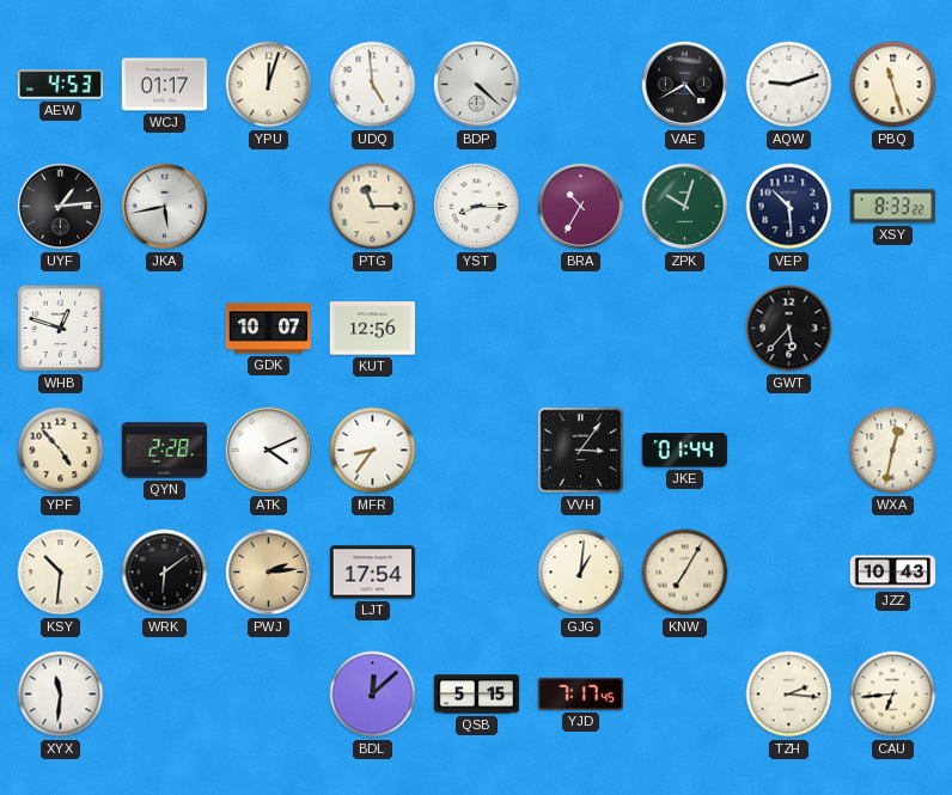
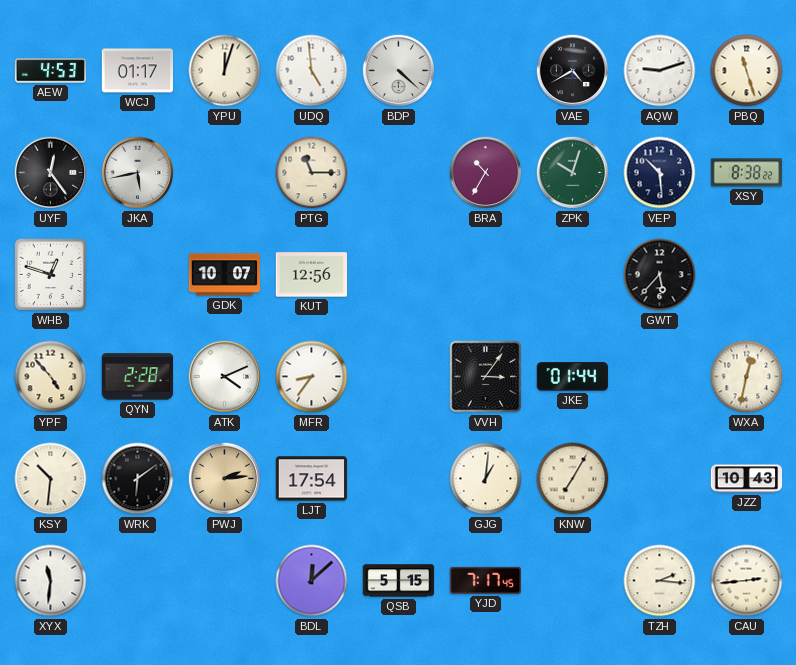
UYF: 1:14 -> 12:24 (51, 173)
YST: 8:15 -> none (477, 207)
XSY: 8:33 -> 8:38 (746, 173)
CAU: 6:44 -> 2:44 (747, 581)
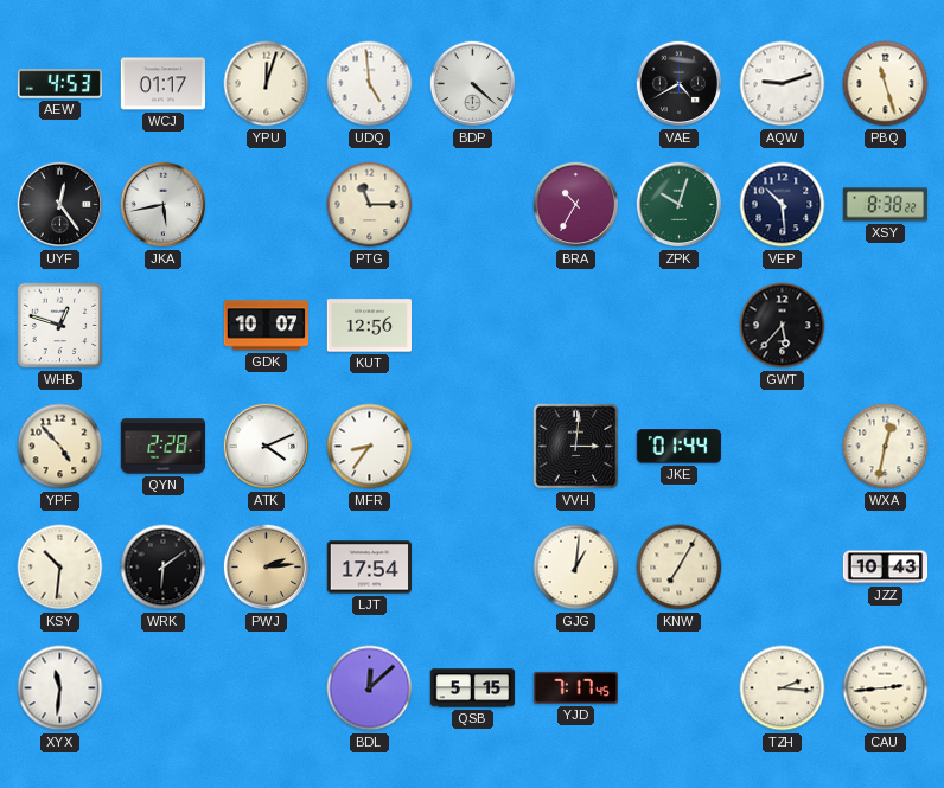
VVH: 3:06 -> 3:01 (576, 447)
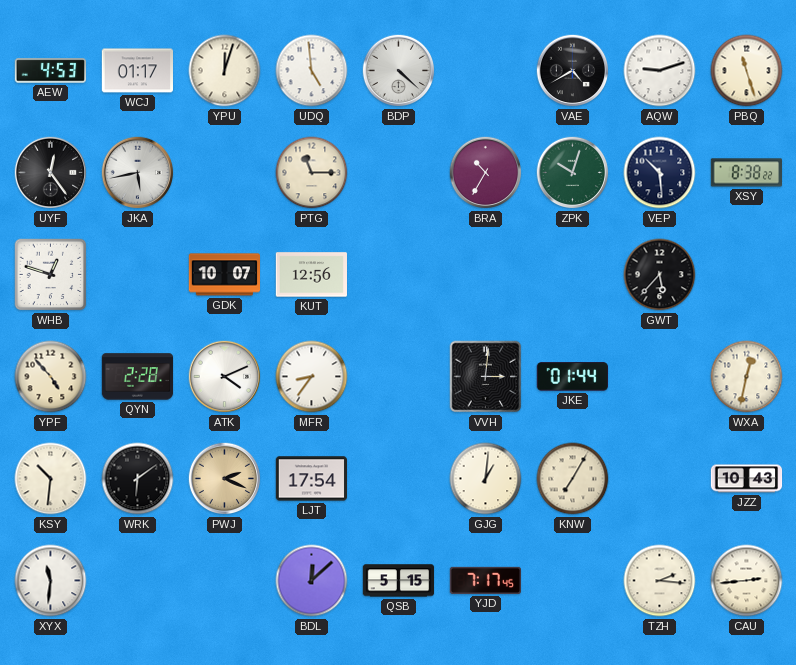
PWJ: 2:14 -> 2:19 (225, 479)
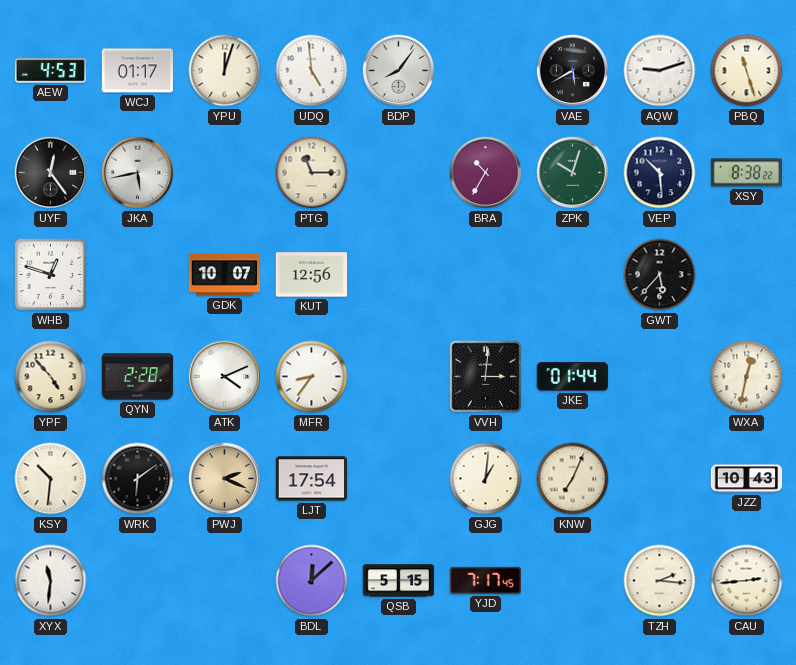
BDP: 4:22 -> 8:06 (399, 71)
VAE: 4:40 -> 5:40 (573, 71)
KNW: 7:05 -> 7:04 (573, 479)
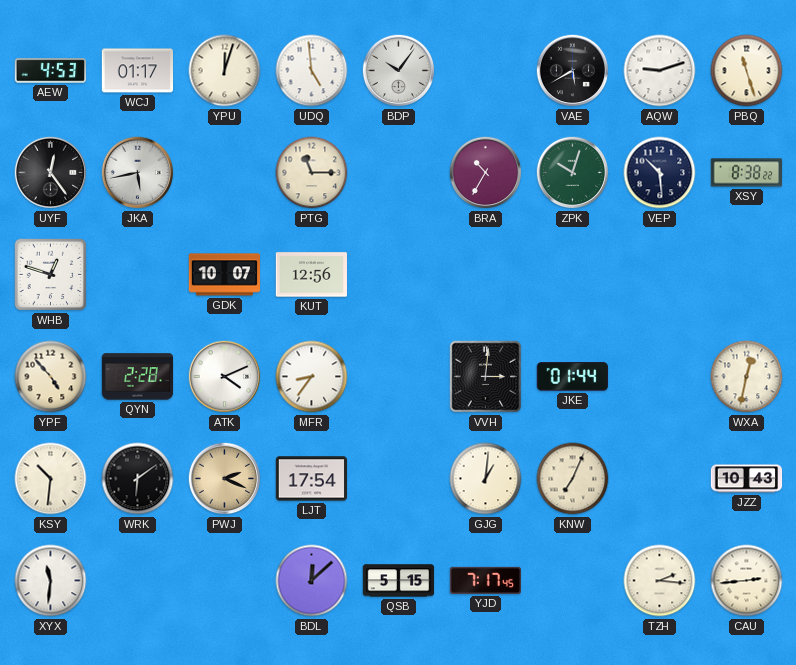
BDP: 8:06 -> 10:06 (399, 71)
GWT: 5:37 -> none (660, 275)
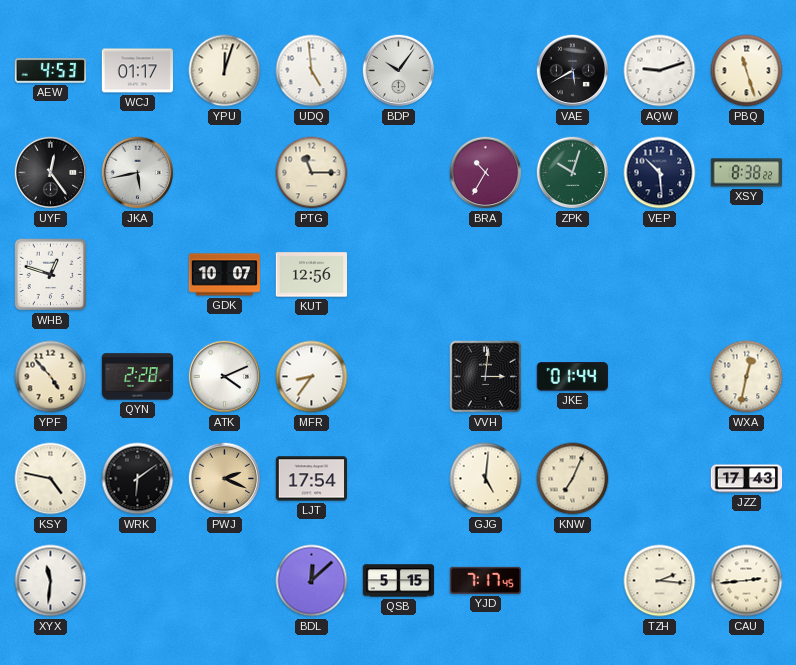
KSY: 10:31 -> 4:47 (51, 479)
GJG: 1:01 -> 5:01 (486, 479)
JZZ: 10:43 -> 17:43 (747, 479)
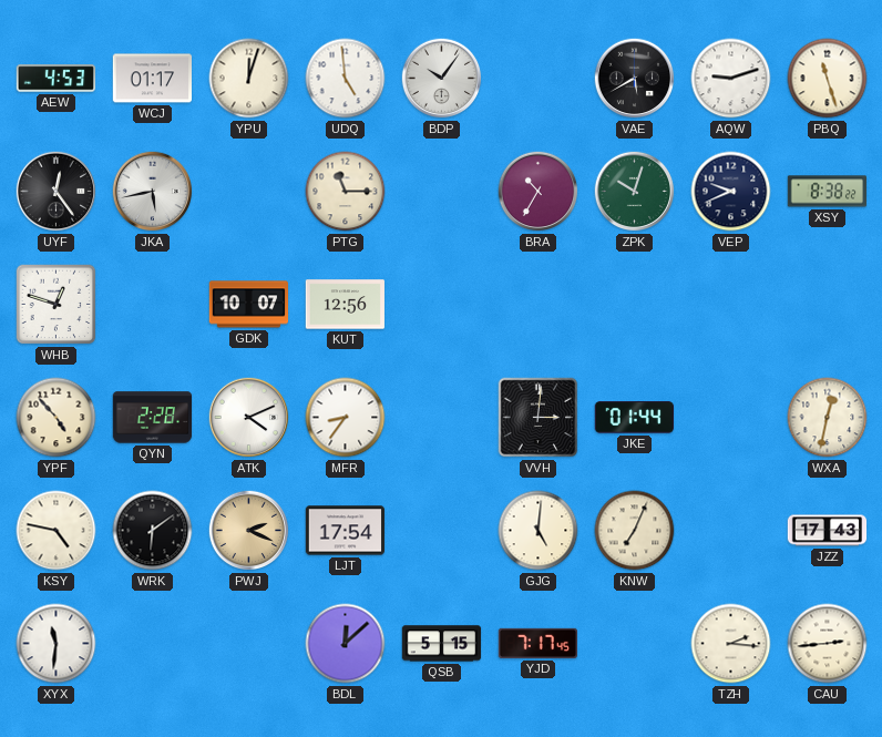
VEP: 10:29 -> 9:41 (731, 192)
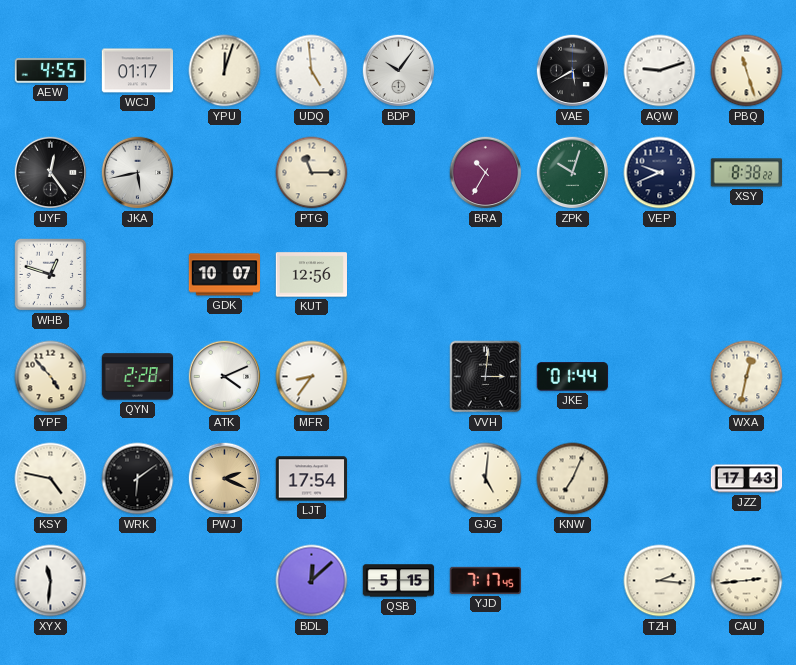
AEW: 4:53 -> 4:55 (51, 71)
